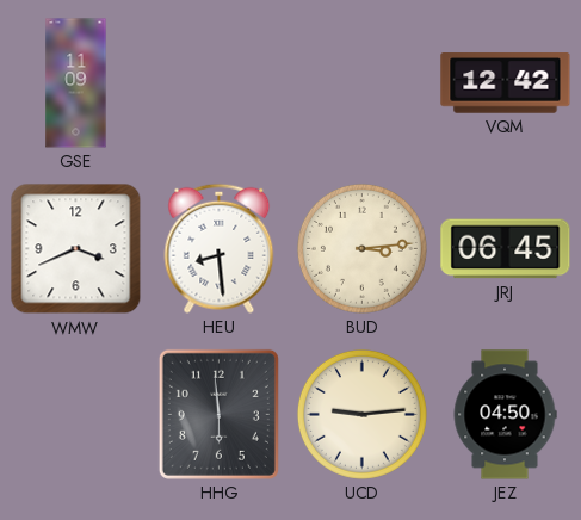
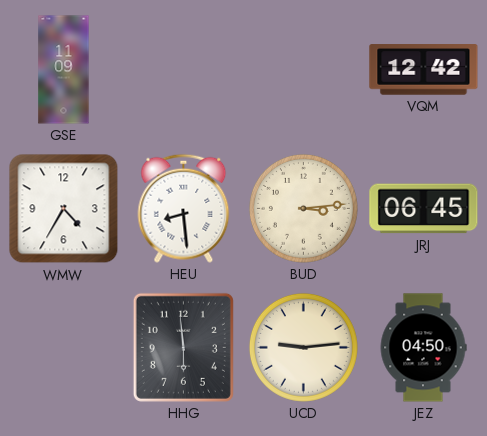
WMW: 3:41 -> 4:35 (64, 209)
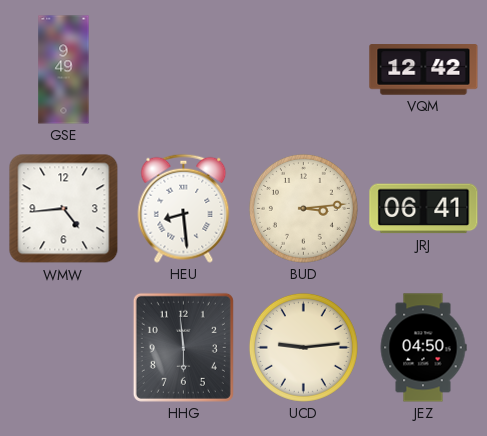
GSE: 11:09 -> 9:49 (64, 70)
WMW: 4:35 -> 4:44 (64, 209)
JRJ: 06:45 -> 06:41 (424, 209)
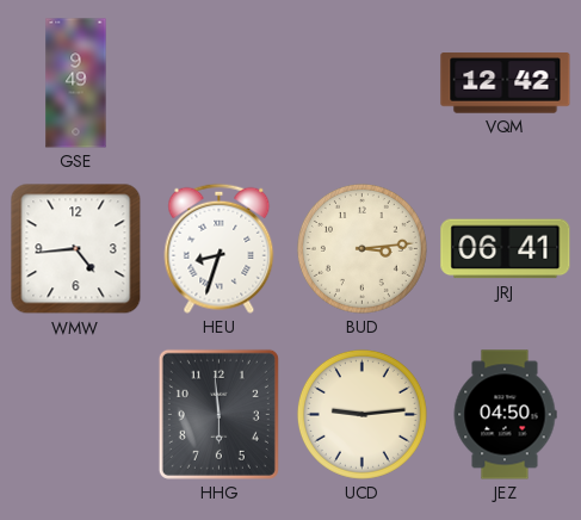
HEU: 8:29 -> 8:33 (220, 248)
